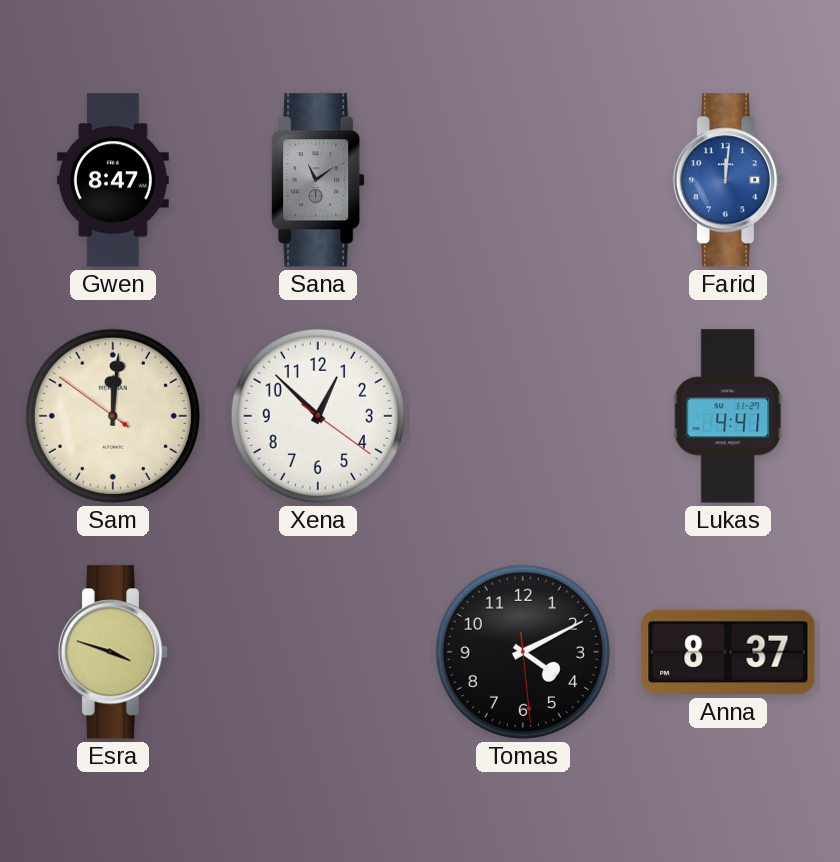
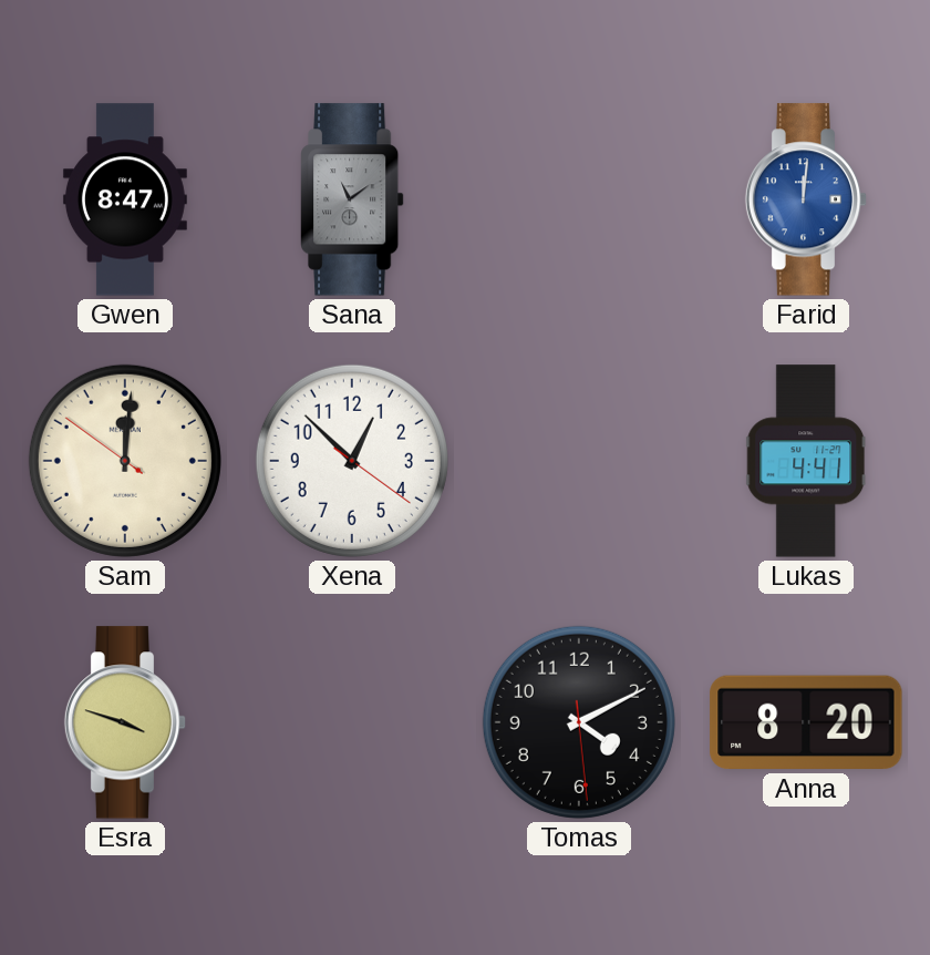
Anna: 8:37 -> 8:20 (806, 722)
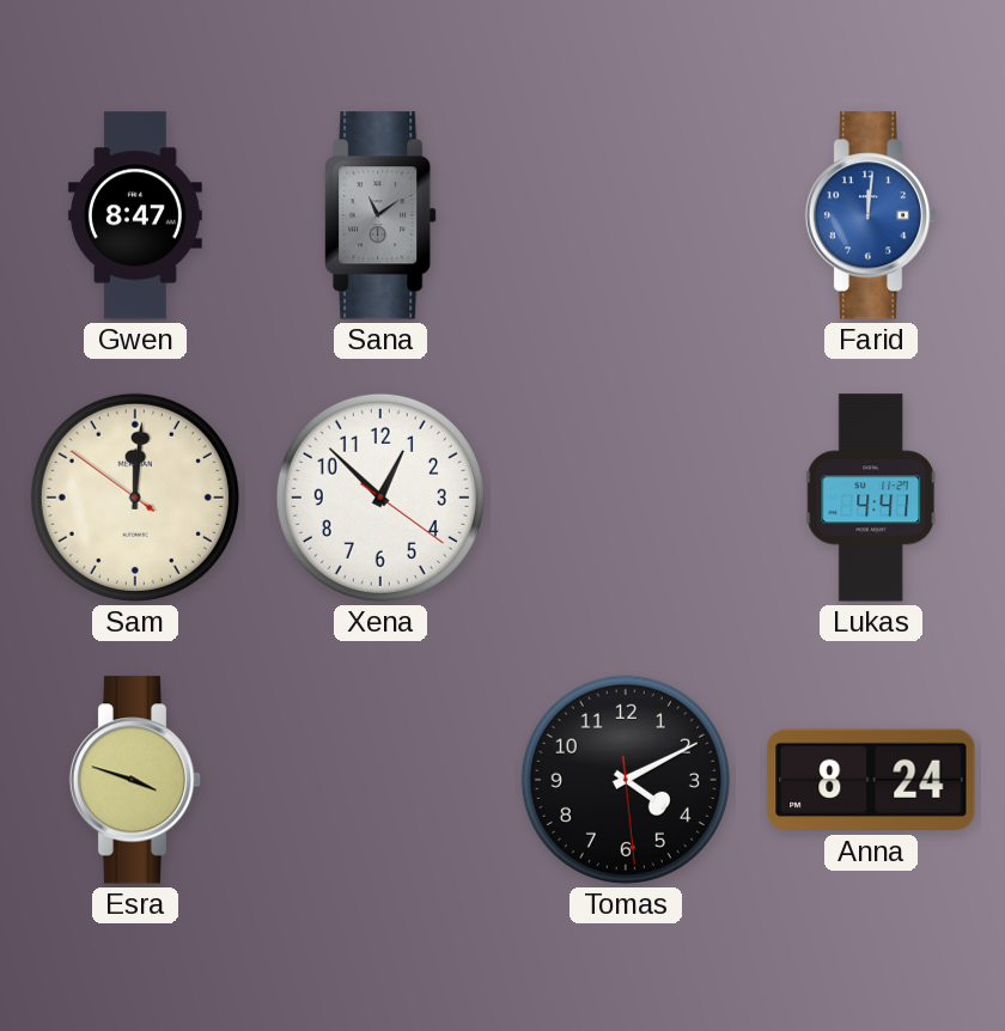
Anna: 8:20 -> 8:24 (871, 780)
